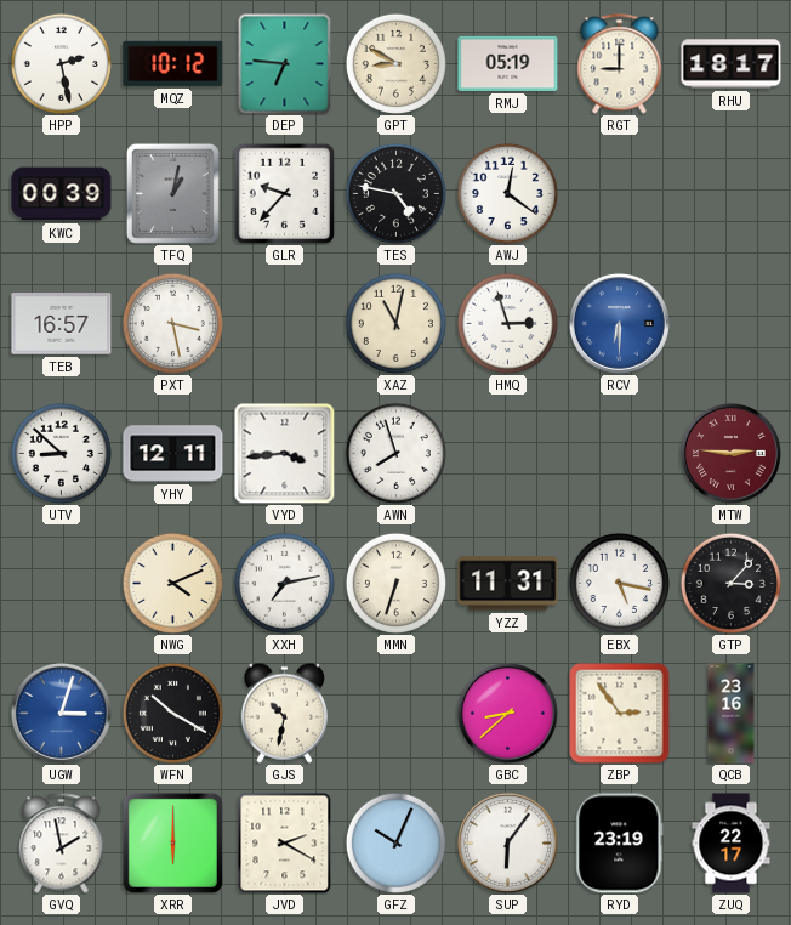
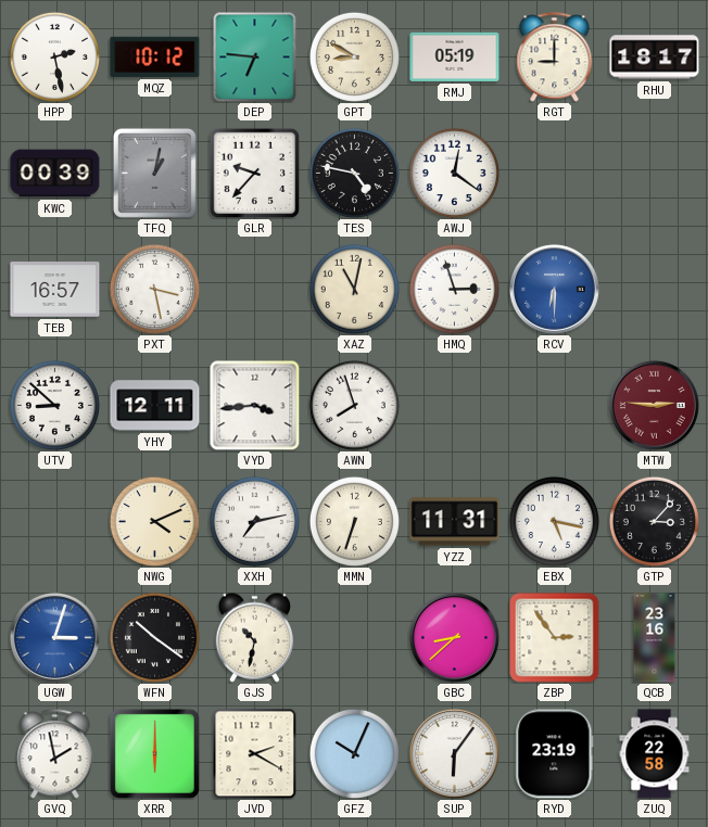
WFN: 10:20 -> 10:21 (154, 637)
ZUQ: 22:17 -> 22:58 (655, 754)
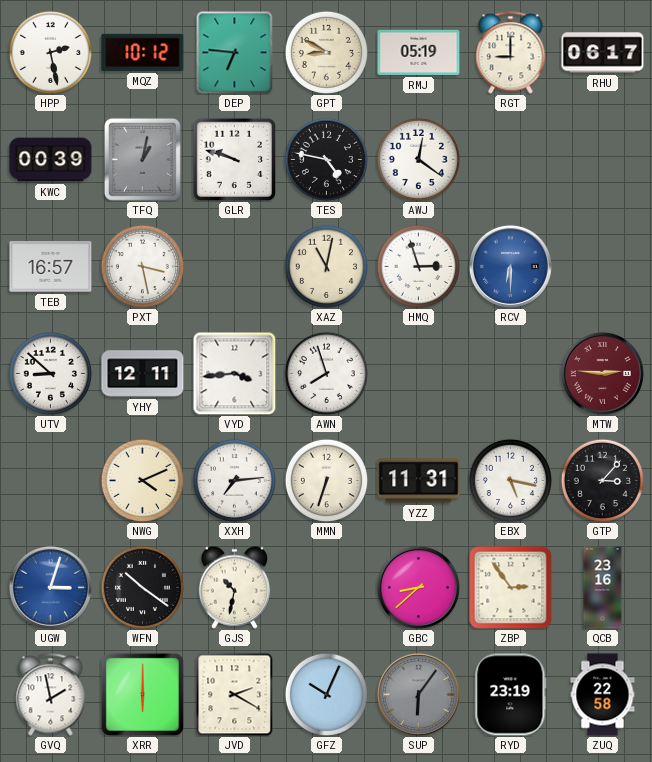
RHU: 18:17 -> 06:17 (603, 53)
GLR: 9:37 -> 9:48 (234, 159)
XXH: 7:13 -> 7:14 (234, 480)
SUP dial: white -> grey (418, 694)
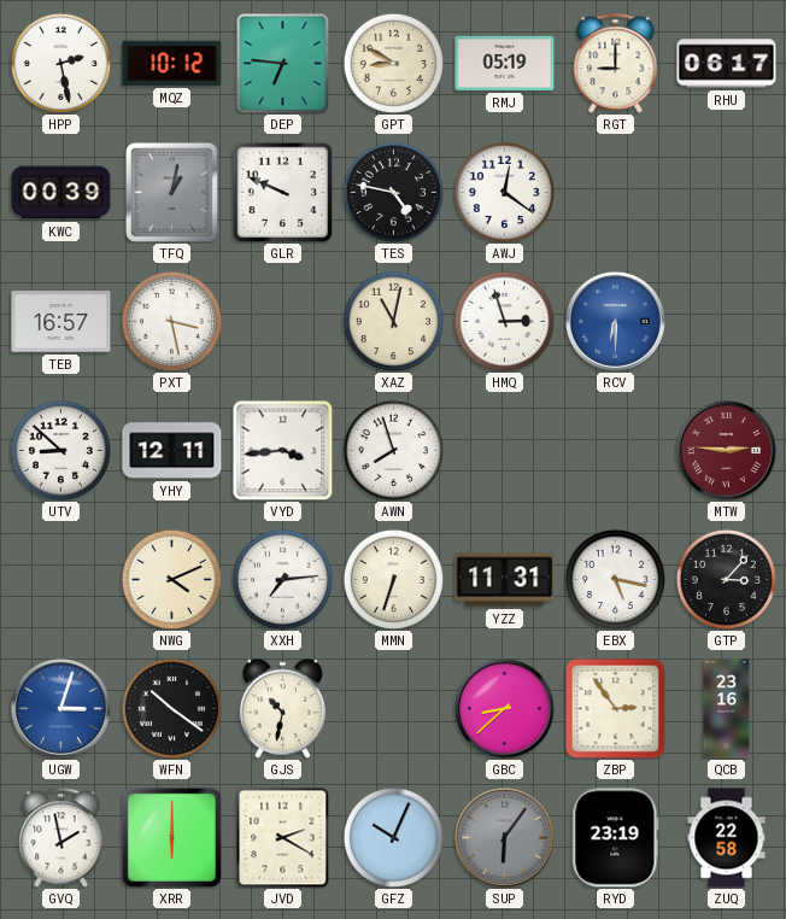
GLR: 9:48 -> 9:49 (282, 192)
